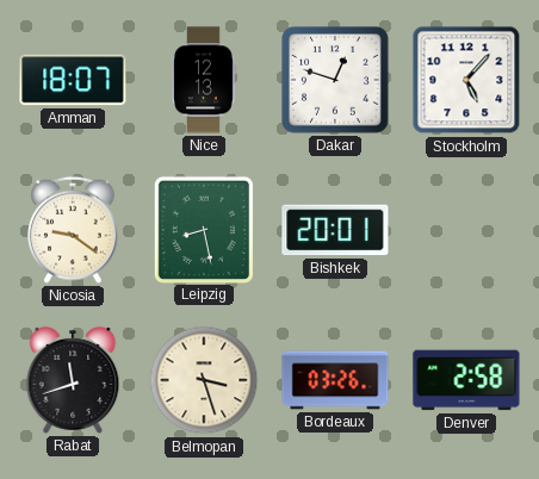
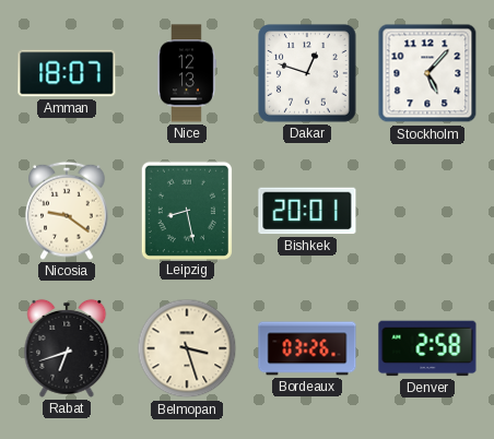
Rabat: 11:42 -> 6:42 (67, 348)
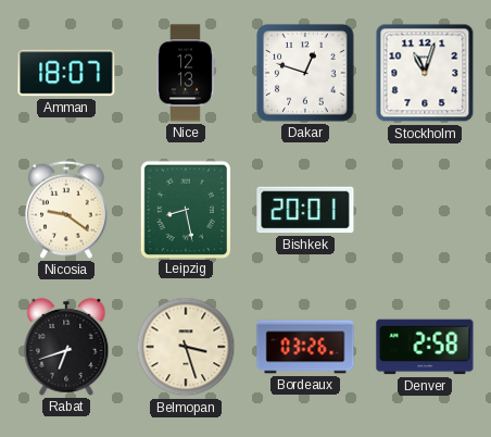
Stockholm: 5:07 -> 11:03 (425, 73)
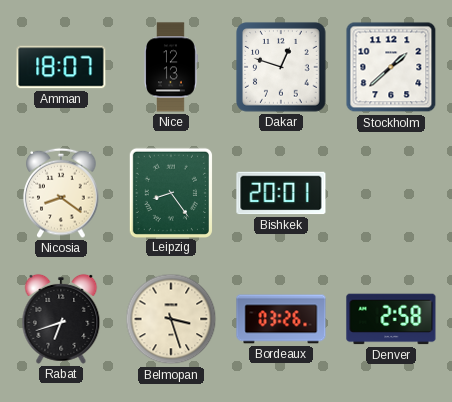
Stockholm: 11:03 -> 1:38 (391, 67)
Nicosia: 9:21 -> 8:21 (61, 193)
Leipzig: 8:28 -> 8:24 (170, 192)
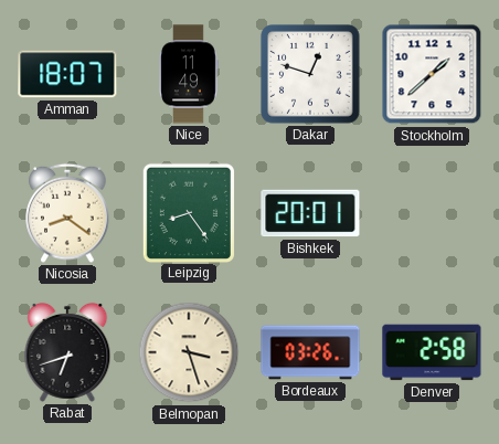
Nice: 12:13 -> 11:49 (189, 74)
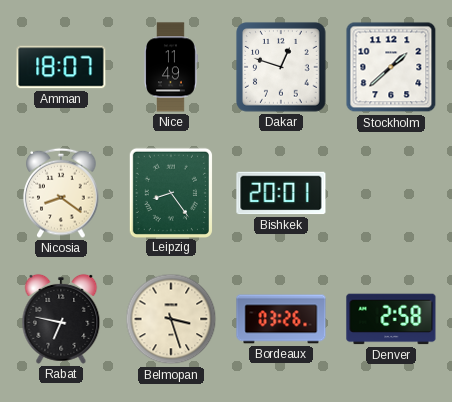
Rabat: 6:42 -> 6:47 (61, 319)
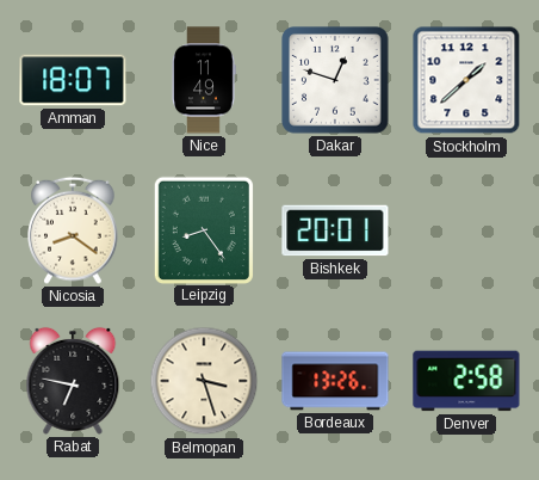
Bordeaux: 03:26 -> 13:26 (335, 381)
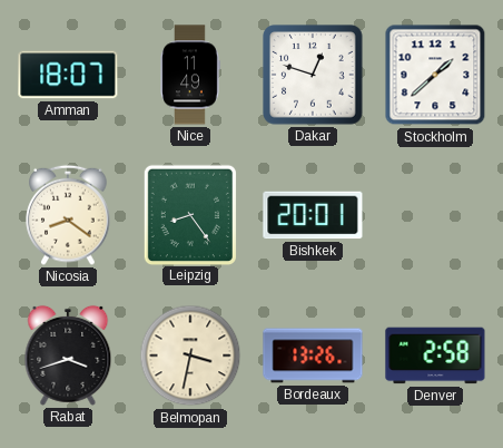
Rabat: 6:47 -> 3:42 (68, 356)
Belmopan: 3:27 -> 3:32 (190, 356)
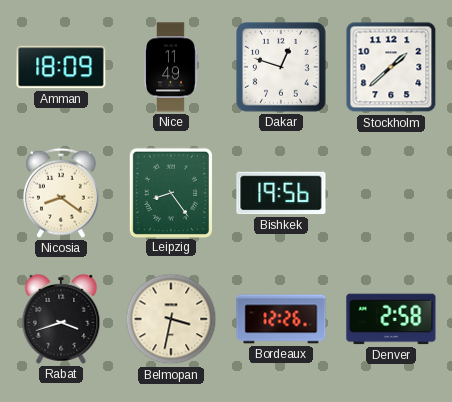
Amman: 18:07 -> 18:09 (61, 67)
Bishkek: 20:01 -> 19:56 (281, 193)
Bordeaux: 13:26 -> 12:26 (281, 319)
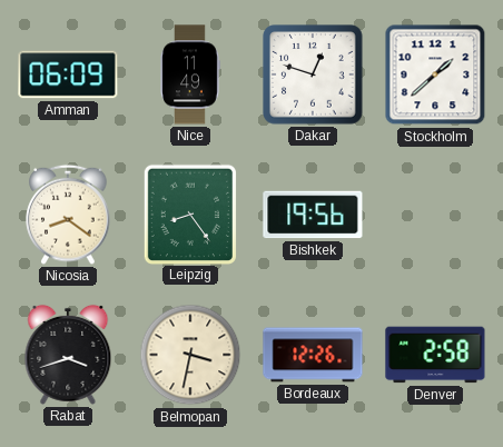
Amman: 18:09 -> 06:09 (68, 74)
